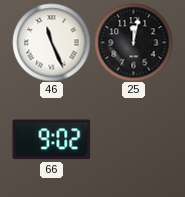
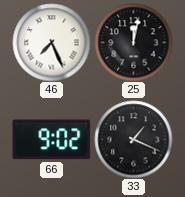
46: 11:26 -> 7:26 (51, 42)
33: none -> 1:19 (133, 139)
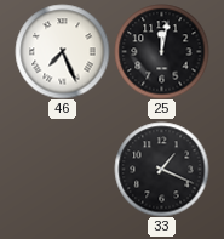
66: 9:02 -> none (51, 140)
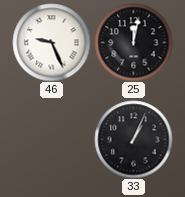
46: 7:26 -> 9:26 (51, 42)
33: 1:19 -> 1:04 (133, 139)
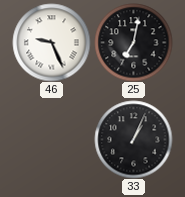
25: 12:02 -> 7:02 (133, 42)
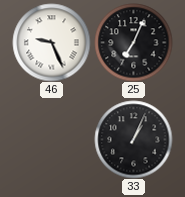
25: 7:02 -> 7:04 (133, 42)
